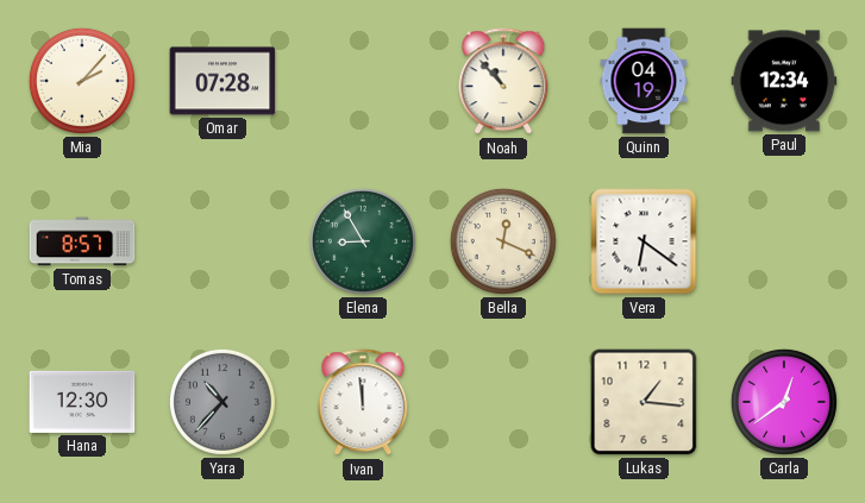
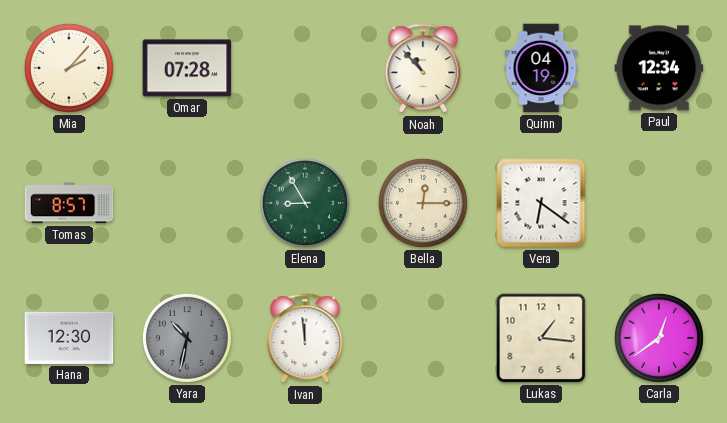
Bella: 12:19 -> 12:15 (423, 203)
Yara: 10:37 -> 10:32 (187, 338)
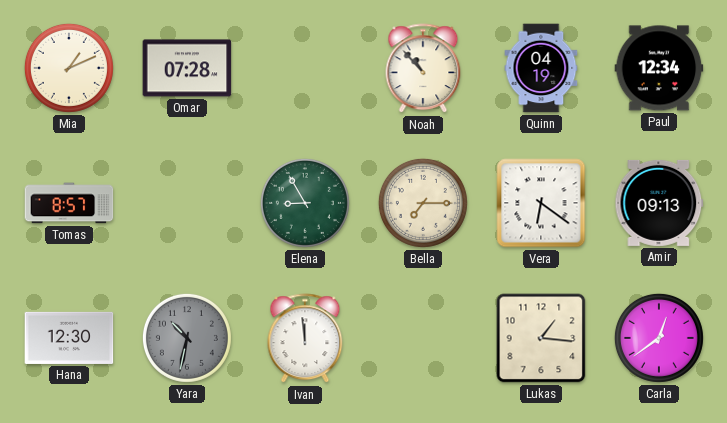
Mia: 2:07 -> 1:11 (69, 68)
Bella: 12:15 -> 7:15 (423, 203)
Amir: none -> 09:13 (659, 203)
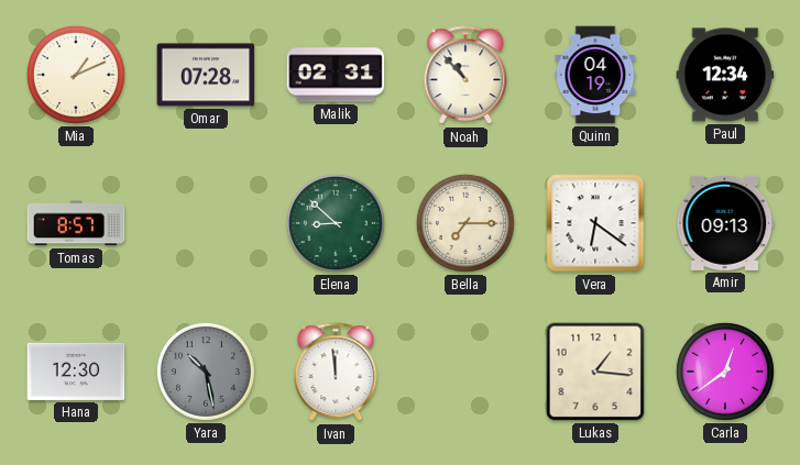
Malik: none -> 02:31 (336, 75)
Elena: 8:55 -> 8:52 (336, 223)
Yara: 10:32 -> 10:28 (206, 372)
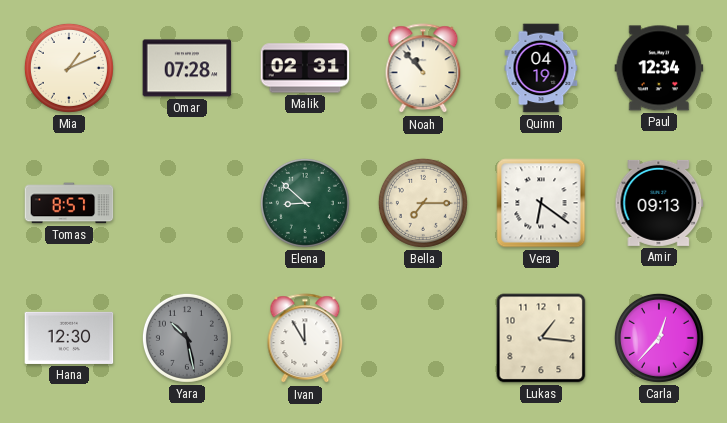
Ivan: 11:59 -> 11:55 (305, 339)
Carla: 12:39 -> 12:37 (659, 338)
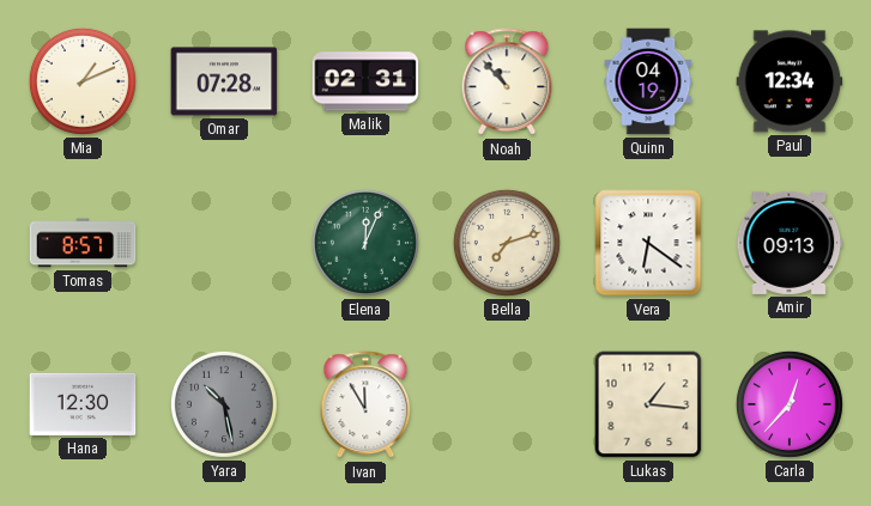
Elena: 8:52 -> 12:04 (365, 243)
Bella: 7:15 -> 7:12 (507, 243)
